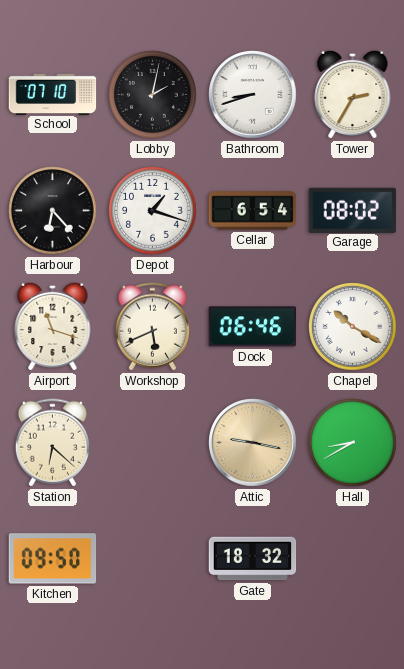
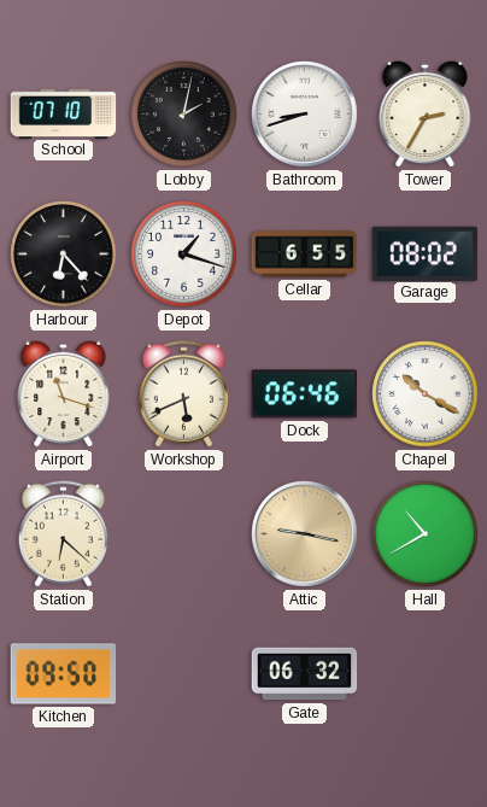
Cellar: 6:54 -> 6:55 (305, 255)
Hall: 8:40 -> 10:40 (426, 534)
Gate: 18:32 -> 06:32 (305, 674)
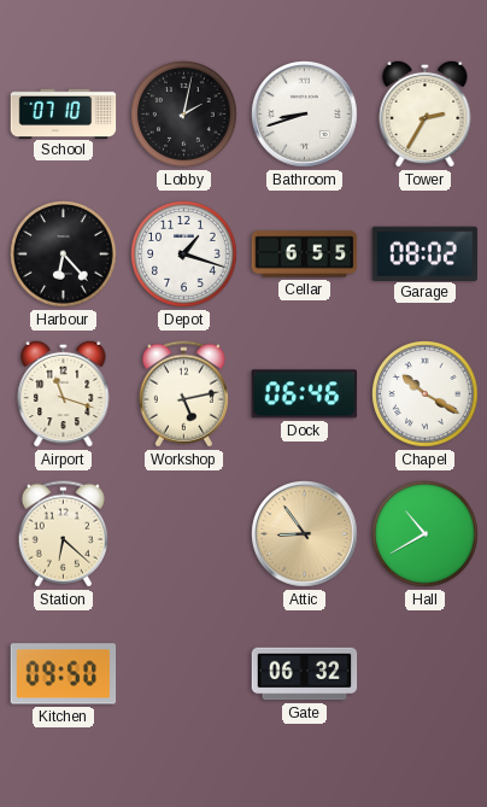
Workshop: 5:41 -> 5:13 (183, 394)
Attic: 9:17 -> 8:54 (305, 534)
